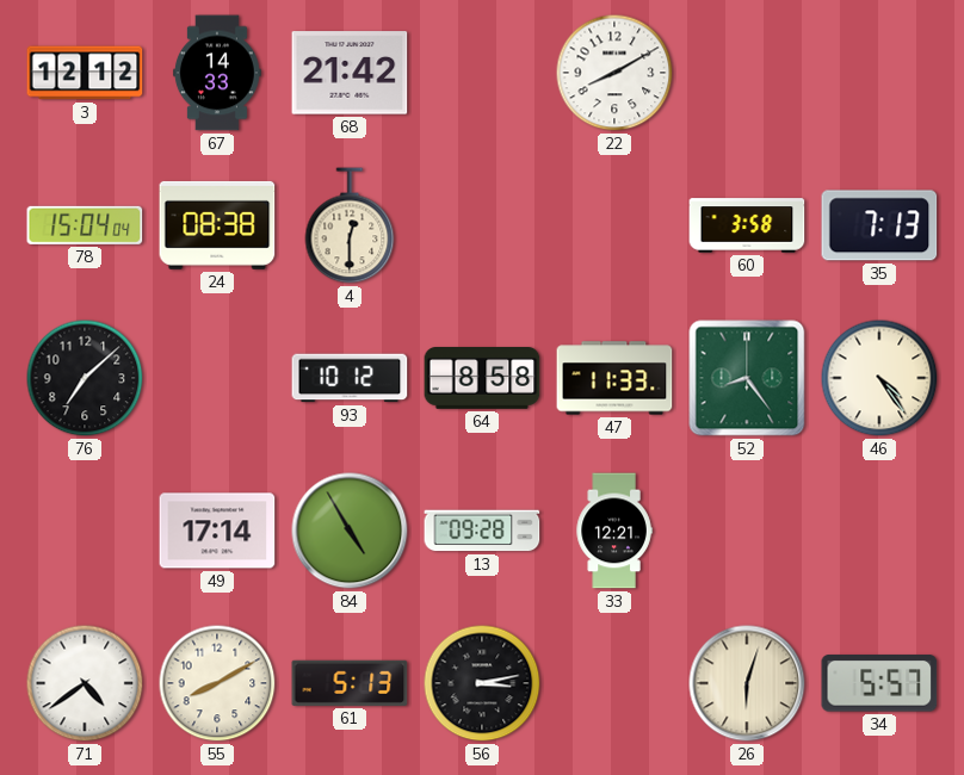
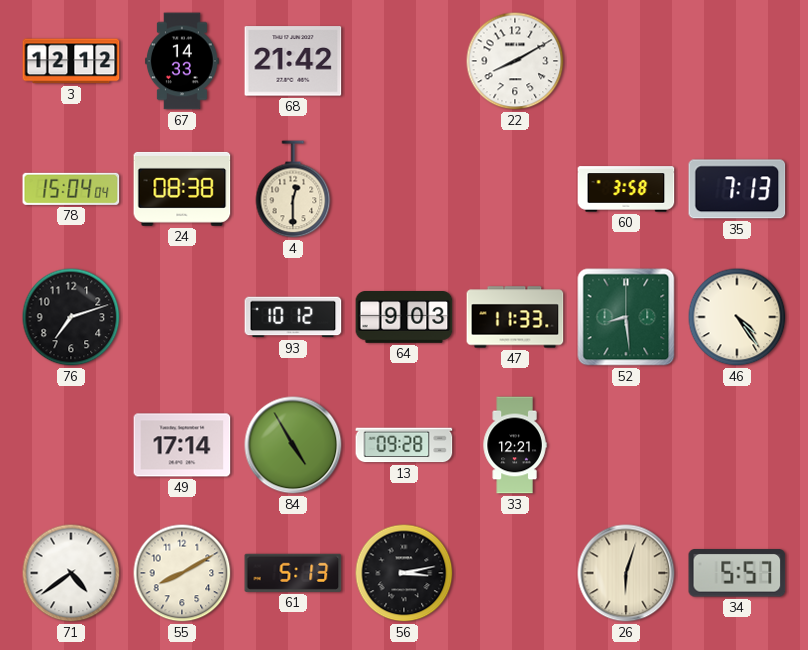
76: 7:08 -> 7:12 (71, 317)
64: 8:58 -> 9:03 (404, 318)
52: 8:24 -> 8:29 (626, 317)
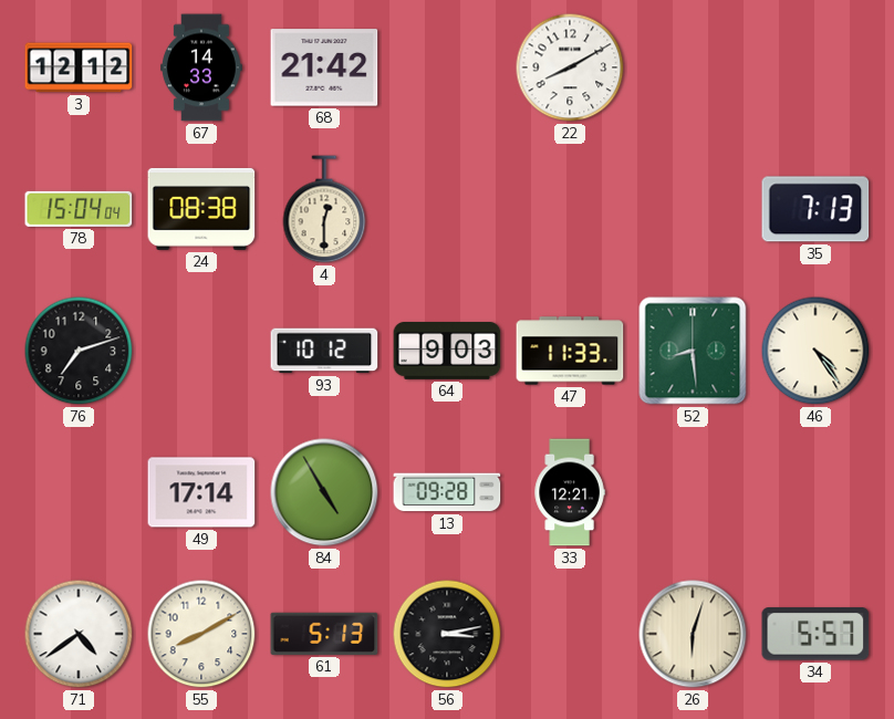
60: 3:58 -> none (626, 189)
